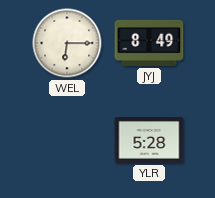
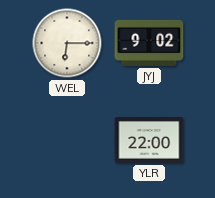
JYJ: 8:49 -> 9:02 (149, 43)
YLR: 5:28 -> 22:00 (149, 141)
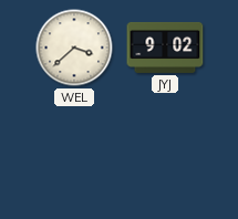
WEL: 6:15 -> 3:38 (74, 48)
YLR: 22:00 -> none (149, 141)
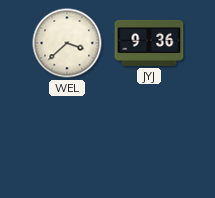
JYJ: 9:02 -> 9:36 (149, 43)
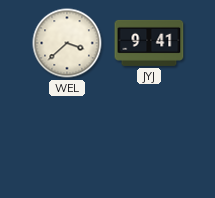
JYJ: 9:36 -> 9:41 (149, 43)
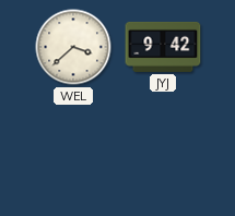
JYJ: 9:41 -> 9:42 (163, 47)
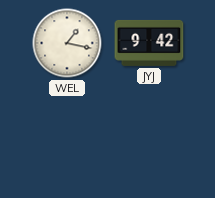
WEL: 3:38 -> 1:17 (67, 43)
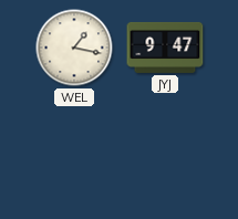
JYJ: 9:42 -> 9:47 (165, 48)
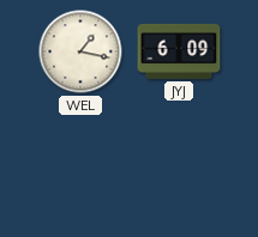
JYJ: 9:47 -> 6:09 (179, 51)
